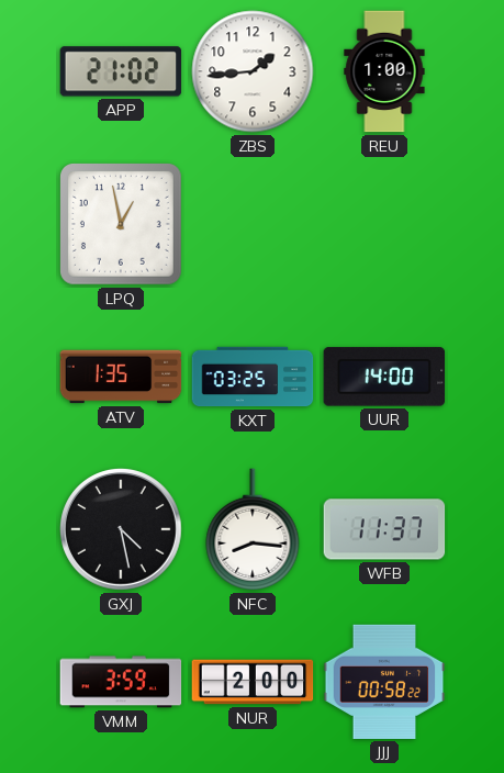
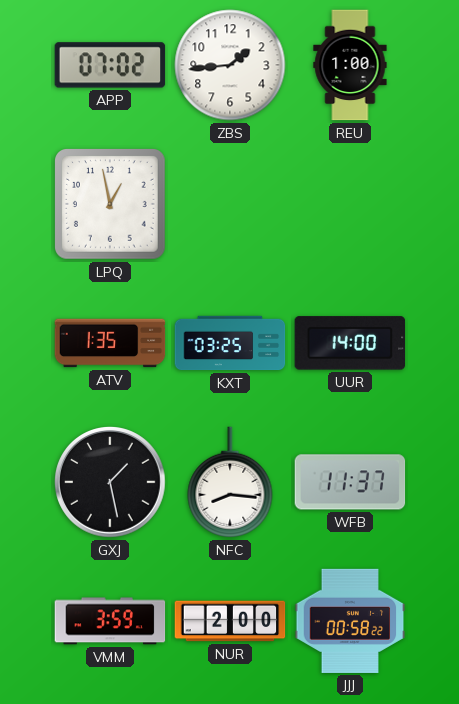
APP: 21:02 -> 07:02 (110, 65)
GXJ: 4:28 -> 1:28 (111, 483)
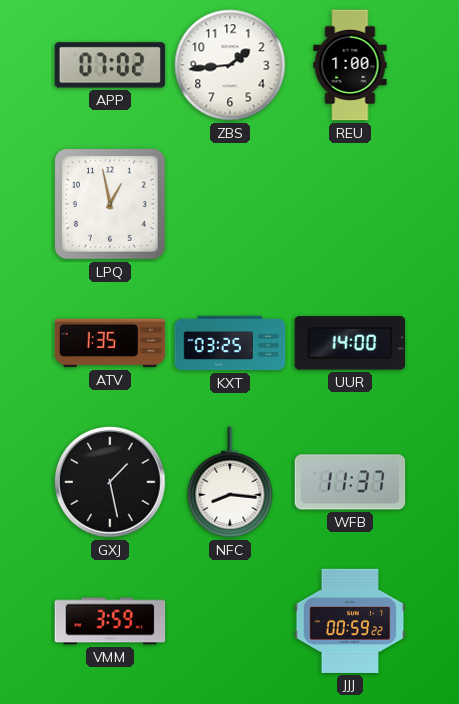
NUR: 2:00 -> none (230, 621)
JJJ: 00:58 -> 00:59 (350, 621)
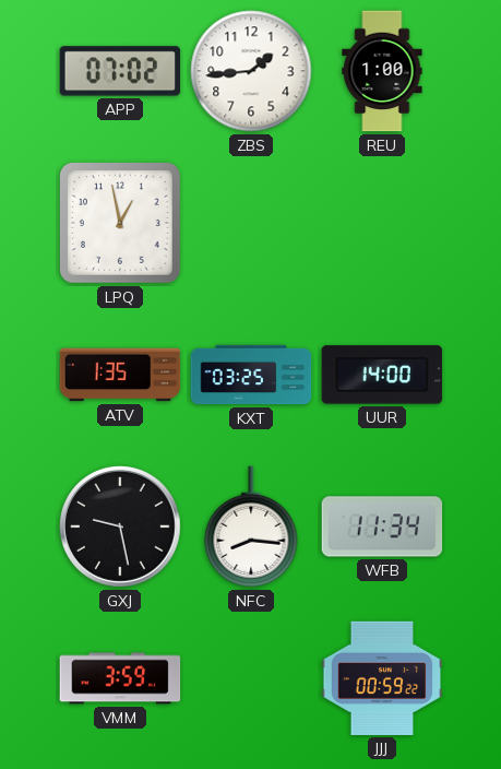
GXJ: 1:28 -> 9:28 (121, 528)
WFB: 11:37 -> 11:34 (382, 527)
